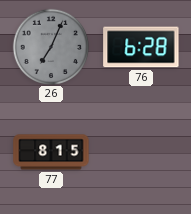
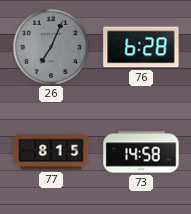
73: none -> 14:58 (141, 152)
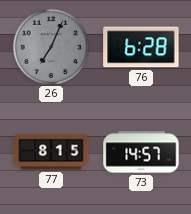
73: 14:58 -> 14:57 (141, 152)
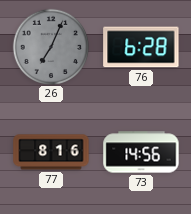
77: 8:15 -> 8:16 (51, 152)
73: 14:57 -> 14:56 (141, 152)
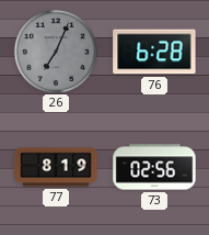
77: 8:16 -> 8:19 (56, 167)
73: 14:56 -> 02:56 (154, 167)
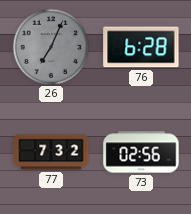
77: 8:19 -> 7:32 (51, 152)
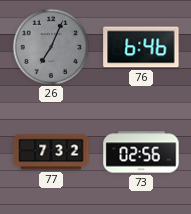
76: 6:28 -> 6:46 (141, 47)
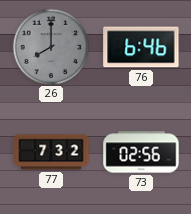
26: 7:04 -> 8:00 (50, 46)
